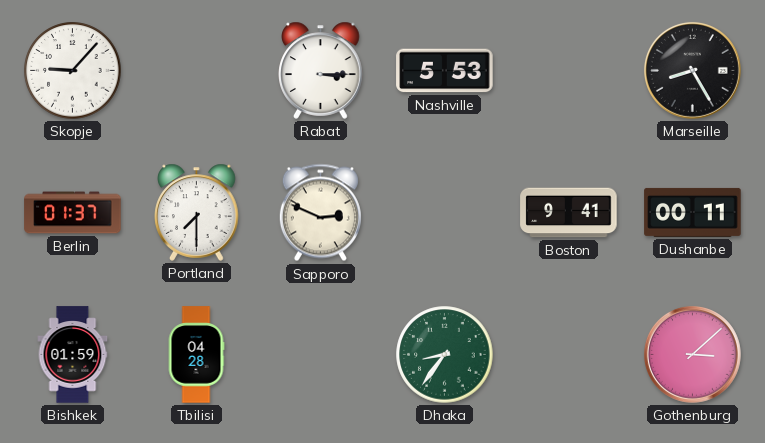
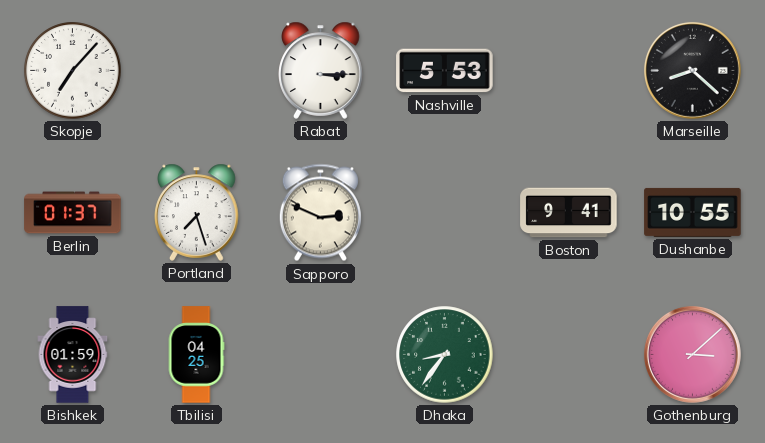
Skopje: 9:07 -> 7:07 (73, 71)
Marseille: 8:25 -> 8:22 (692, 70)
Portland: 7:30 -> 7:27 (197, 212)
Dushanbe: 00:11 -> 10:55 (693, 212)
Tbilisi: 04:28 -> 04:25 (196, 355)
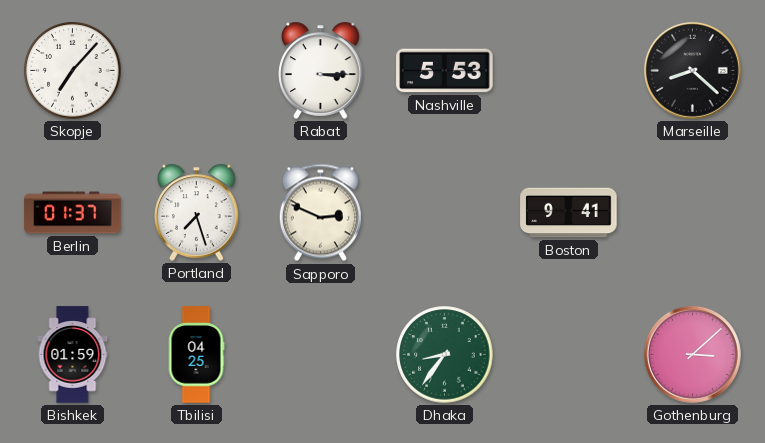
Dushanbe: 10:55 -> none (693, 212)
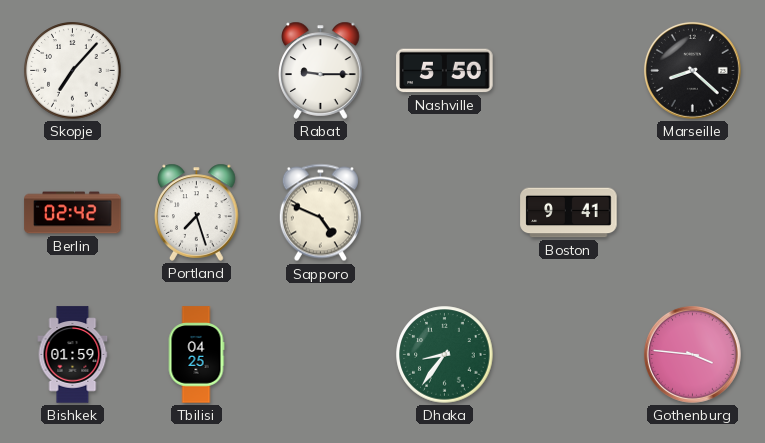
Rabat: 3:15 -> 9:15 (321, 70)
Nashville: 5:53 -> 5:50 (445, 71)
Berlin: 01:37 -> 02:42 (73, 213)
Sapporo: 2:49 -> 4:49 (320, 213)
Gothenburg: 3:08 -> 3:46 (692, 354)
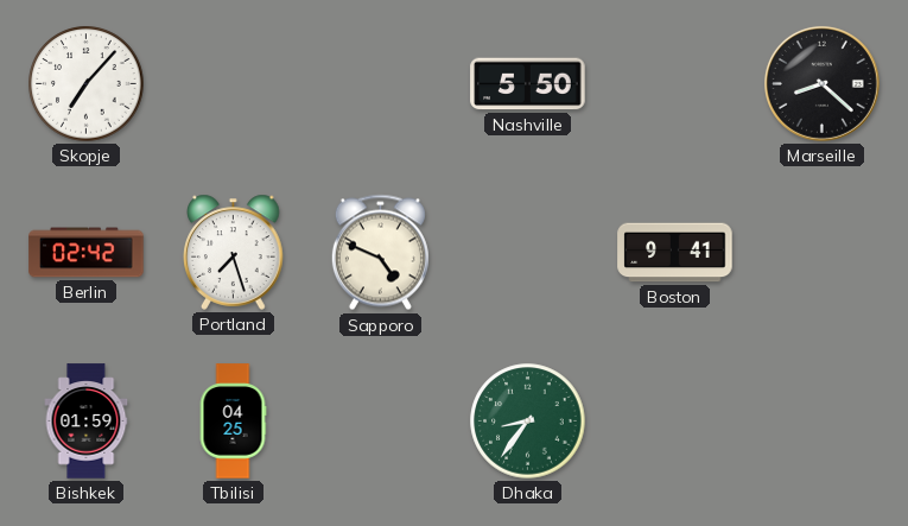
Rabat: 9:15 -> none (321, 70)
Gothenburg: 3:46 -> none (692, 354)
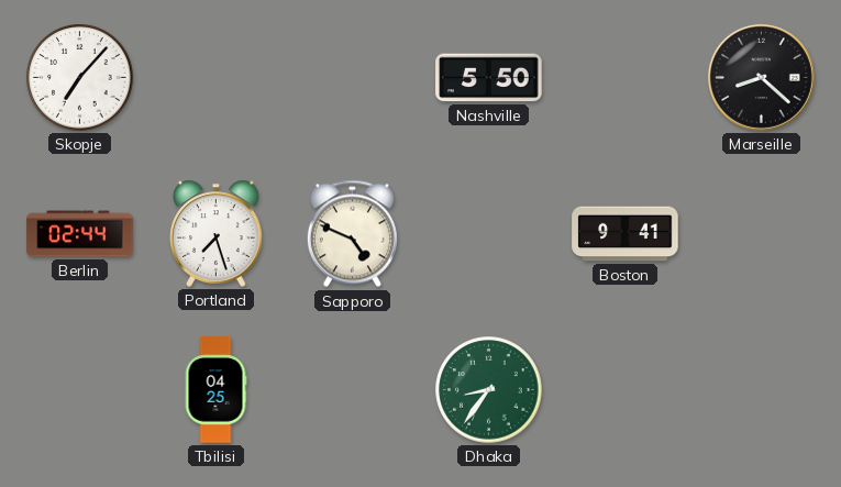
Berlin: 02:42 -> 02:44 (80, 234)
Bishkek: 01:59 -> none (87, 422)
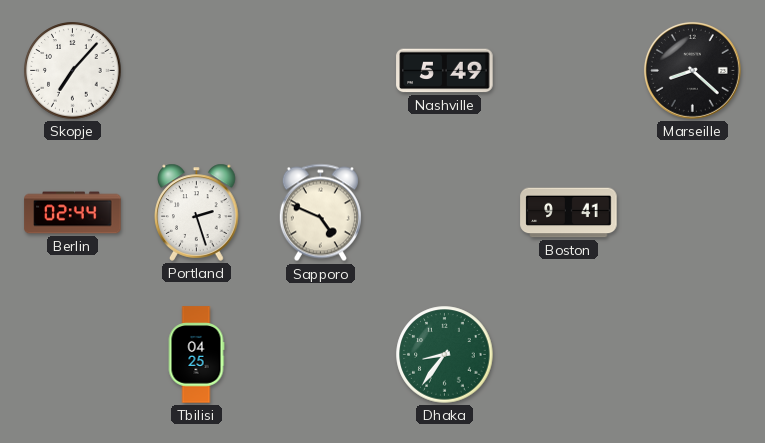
Nashville: 5:50 -> 5:49 (445, 71)
Portland: 7:27 -> 2:27 (197, 212)
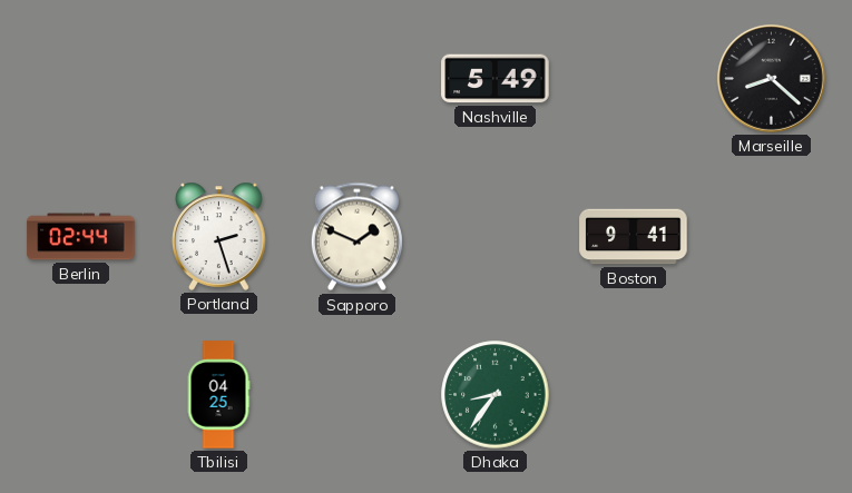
Skopje: 7:07 -> none (73, 71)
Sapporo: 4:49 -> 1:49 (356, 237)
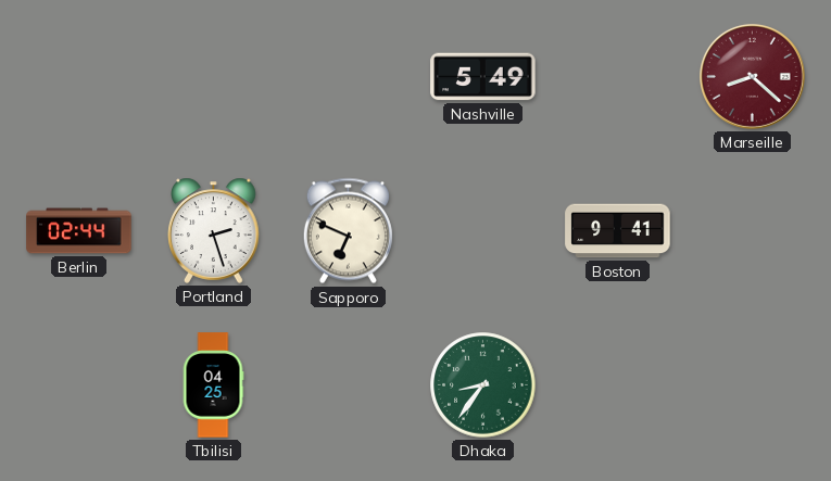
Marseille dial: black -> burgundy (752, 76)
Sapporo: 1:49 -> 6:49 (348, 231)
